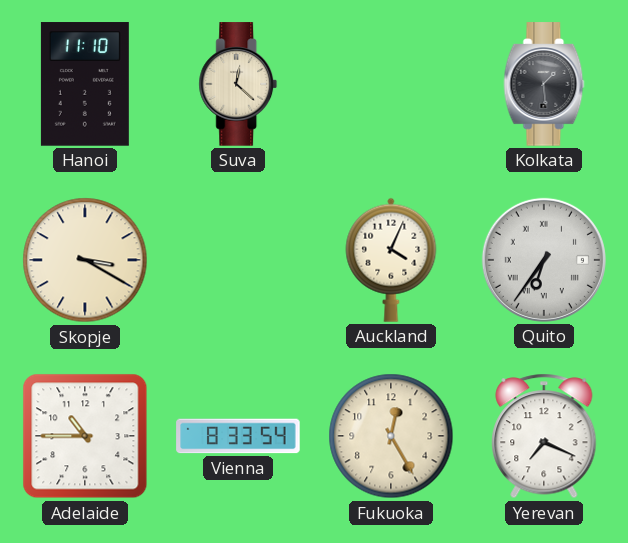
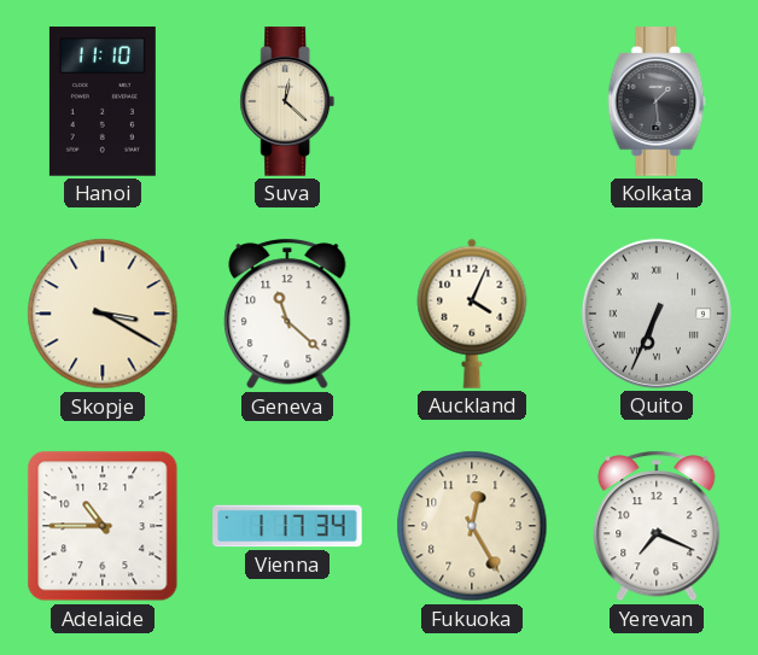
Geneva: none -> 11:22 (287, 314)
Quito: 6:36 -> 6:34 (657, 314)
Vienna: 8:33 -> 1:17 (287, 526)
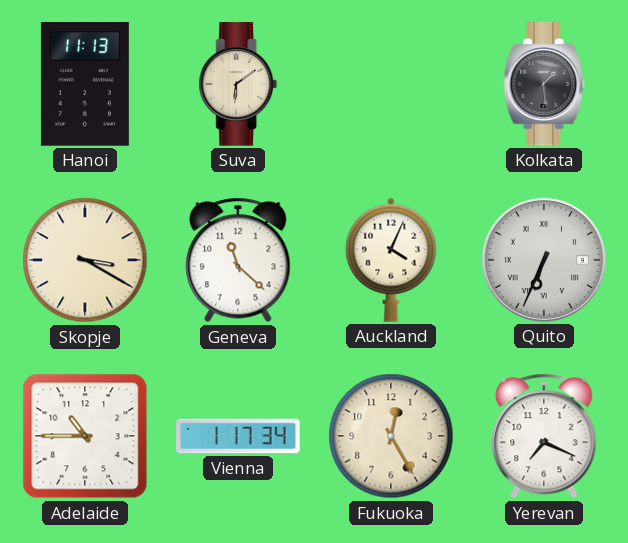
Hanoi: 11:10 -> 11:13 (85, 84)
Suva: 12:22 -> 6:09 (238, 84)
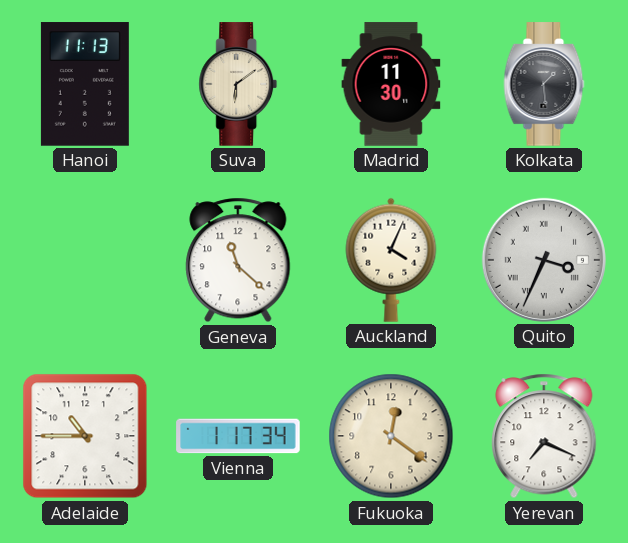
Madrid: none -> 11:30 (391, 84)
Skopje: 3:20 -> none (85, 260)
Quito: 6:34 -> 3:34 (544, 260)
Fukuoka: 12:25 -> 12:21 (391, 436)
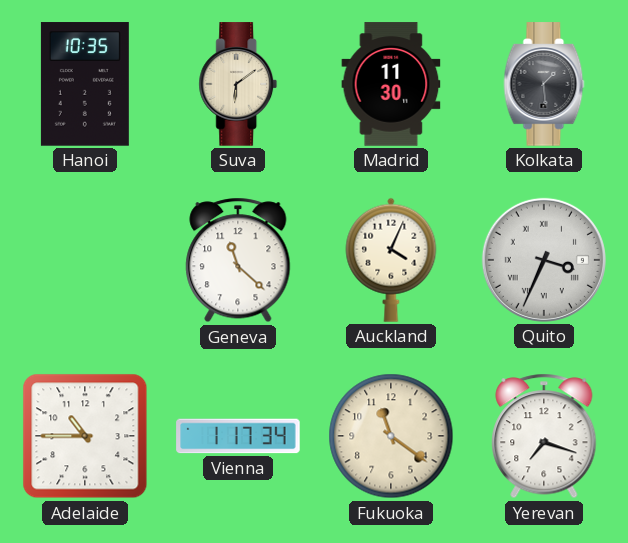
Hanoi: 11:13 -> 10:35 (85, 84)
Fukuoka: 12:21 -> 11:21 (391, 436)
Yerevan: 7:19 -> 7:18 (544, 436)
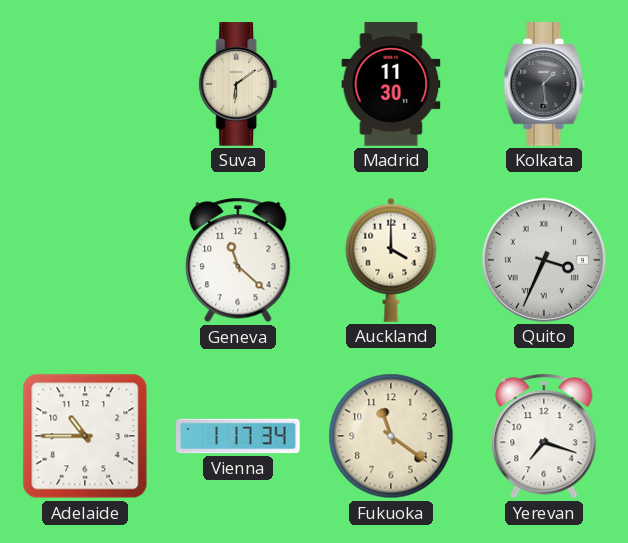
Hanoi: 10:35 -> none (85, 84)
Auckland: 4:04 -> 4:00 (391, 260)
